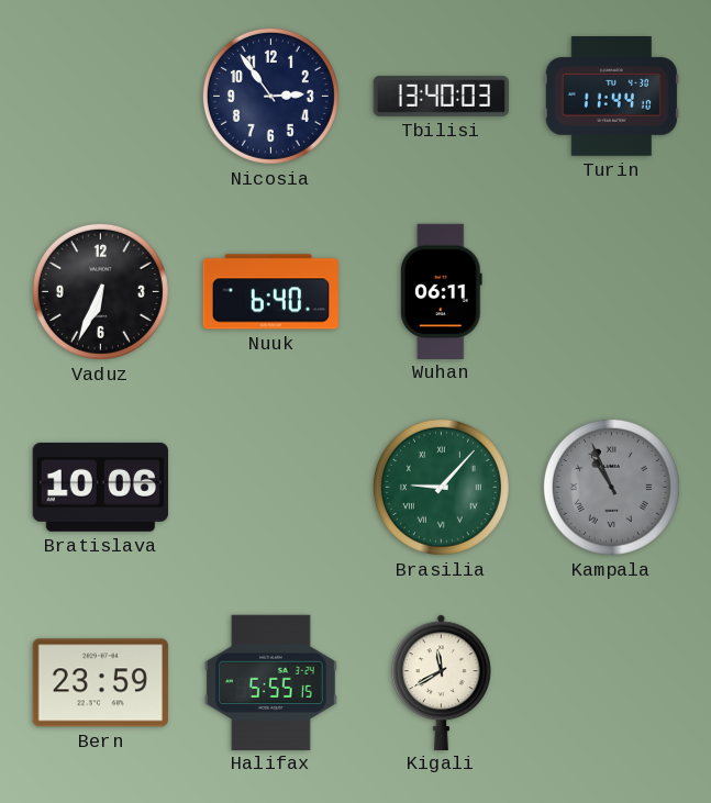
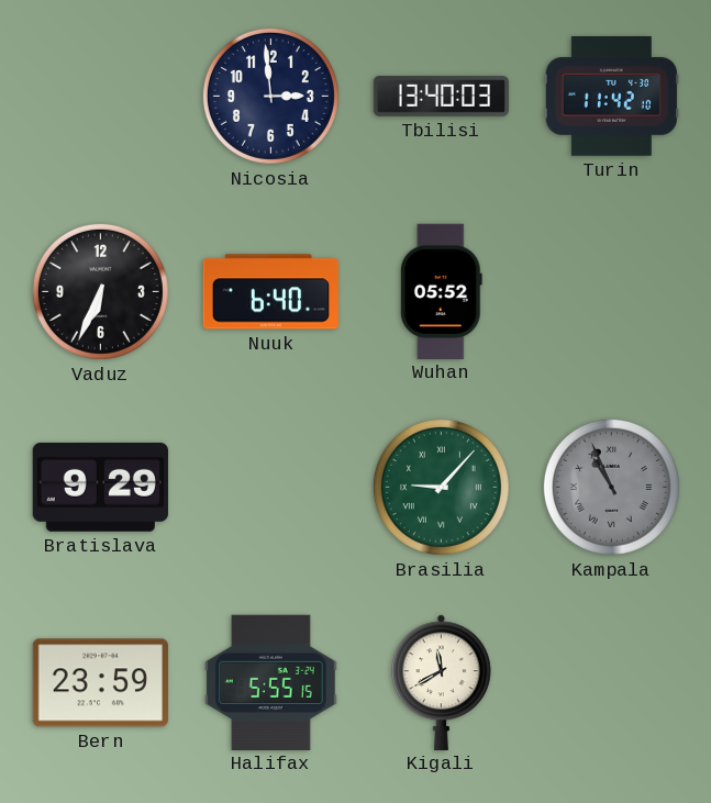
Nicosia: 2:54 -> 2:59 (270, 96)
Turin: 11:44 -> 11:42 (611, 97)
Wuhan: 06:11 -> 05:52 (441, 291)
Bratislava: 10:06 -> 9:29 (100, 487)
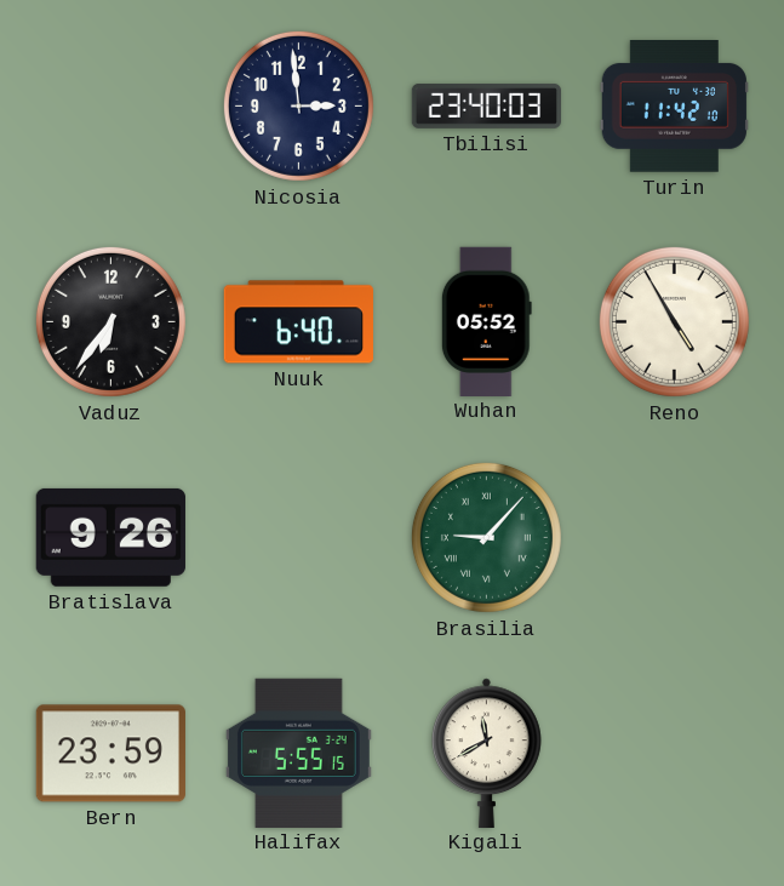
Tbilisi: 13:40 -> 23:40 (486, 107)
Vaduz: 6:34 -> 6:36 (110, 321)
Reno: none -> 4:55 (674, 321)
Bratislava: 9:29 -> 9:26 (110, 537)
Kampala: 10:56 -> none (611, 487)
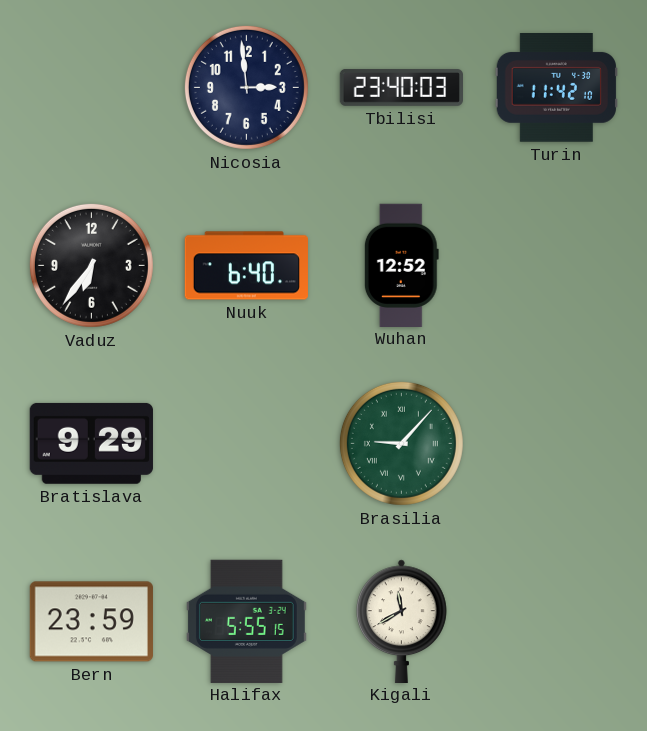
Wuhan: 05:52 -> 12:52 (401, 265)
Reno: 4:55 -> none (674, 321)
Bratislava: 9:26 -> 9:29 (91, 443)
